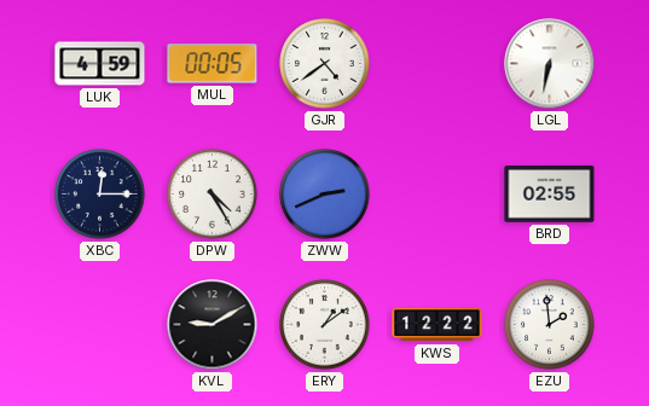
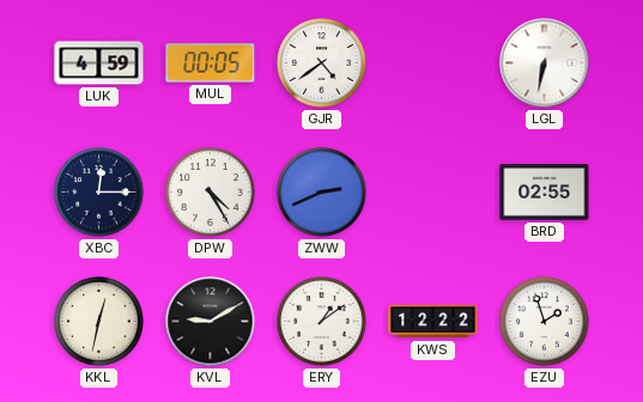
KKL: none -> 12:32 (99, 322)
EZU: 1:59 -> 1:57 (545, 322)
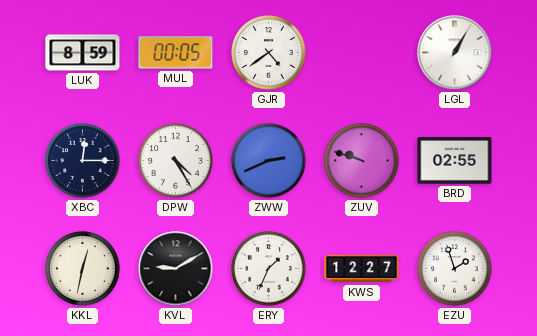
LUK: 4:59 -> 8:59 (83, 53)
LGL: 6:32 -> 1:05 (455, 53)
ZUV: none -> 9:48 (362, 161)
ERY: 1:09 -> 1:34 (269, 269)
KWS: 12:22 -> 12:27 (362, 269)
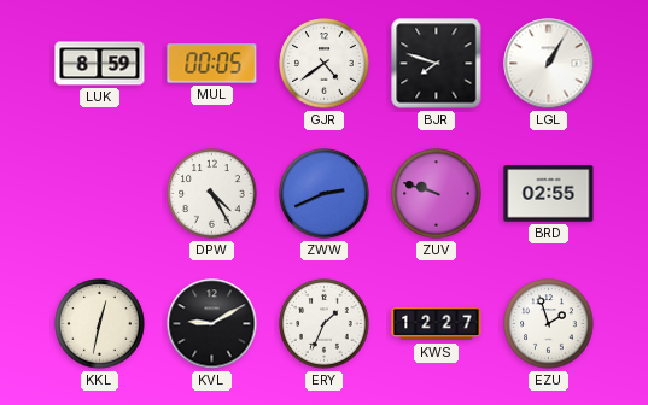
BJR: none -> 7:48 (437, 64)
XBC: 12:15 -> none (83, 161)
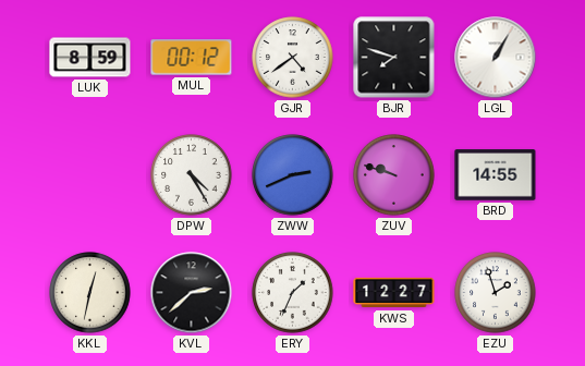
MUL: 00:05 -> 00:12 (192, 58)
BRD: 02:55 -> 14:55 (496, 175)
KVL: 9:10 -> 2:38 (192, 293)
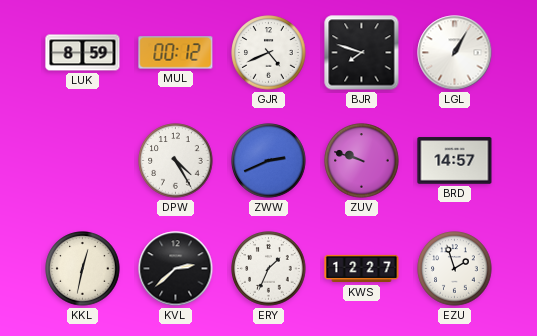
GJR: 4:39 -> 4:41 (269, 53)
BRD: 14:55 -> 14:57 (455, 161)
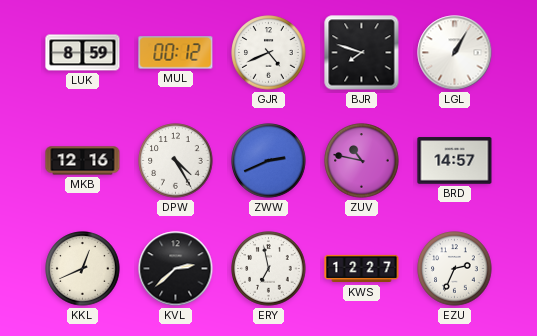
MKB: none -> 12:16 (83, 161)
ZUV: 9:48 -> 10:47 (362, 161)
KKL: 12:32 -> 12:41 (83, 269)
ERY: 1:34 -> 6:58 (269, 269)
EZU: 1:57 -> 2:34 (455, 269)
